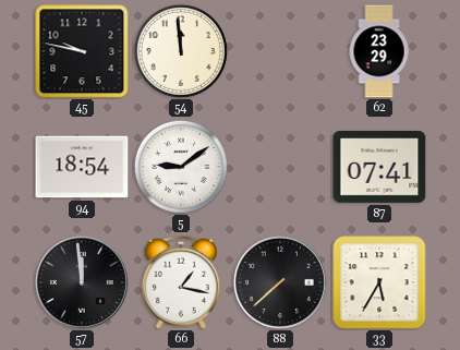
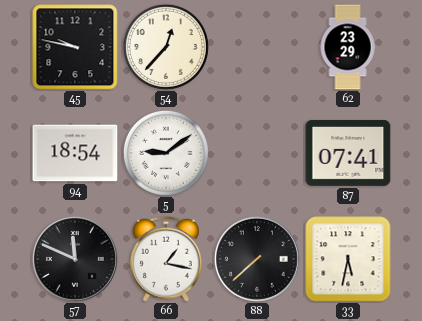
54: 11:59 -> 12:37 (166, 47)
57: 11:59 -> 11:49 (75, 259)
33: 5:35 -> 5:32 (348, 259)
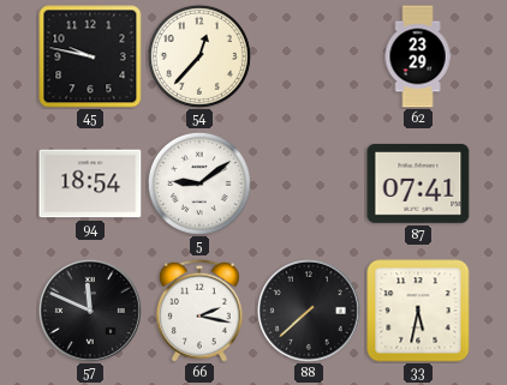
66: 1:17 -> 2:17 (199, 311)
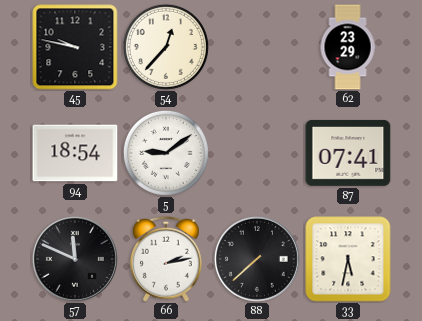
66: 2:17 -> 2:13 (166, 259)
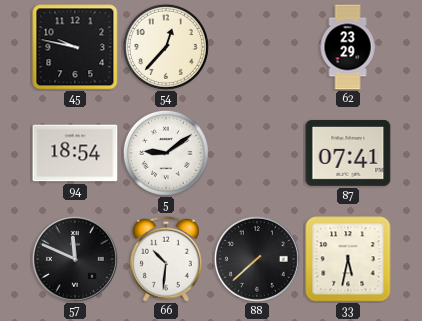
66: 2:13 -> 10:31 (166, 259)
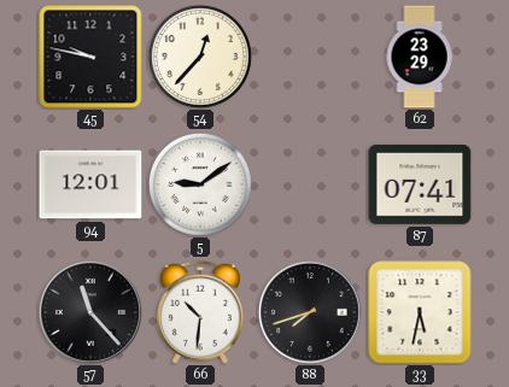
94: 18:54 -> 12:01 (90, 184)
57: 11:49 -> 11:23 (90, 312)
88: 7:38 -> 7:42 (310, 312)
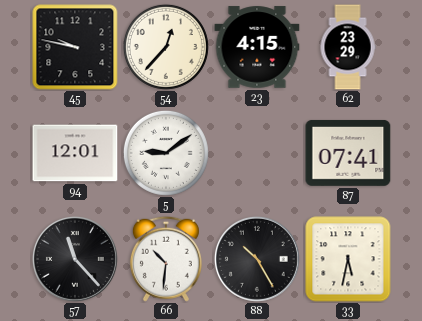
23: none -> 4:15 (257, 47)
88: 7:42 -> 10:25 (257, 259)
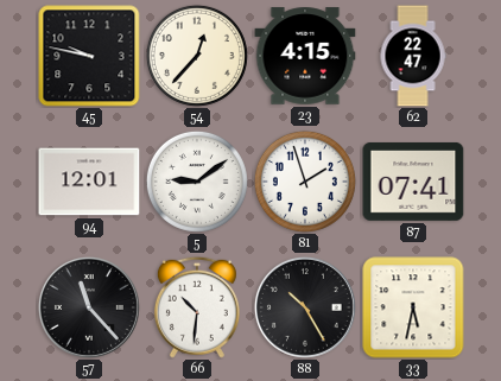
62: 23:29 -> 22:47 (413, 56)
81: none -> 1:57 (305, 182)
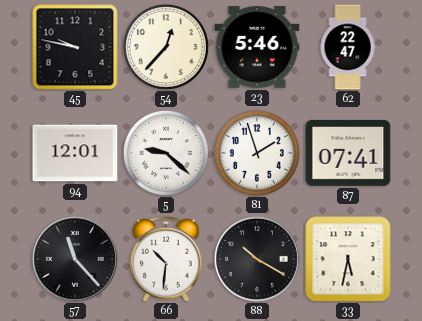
23: 4:15 -> 5:46 (257, 47)
5: 9:09 -> 9:22 (166, 153)
88: 10:25 -> 10:20 (257, 259)
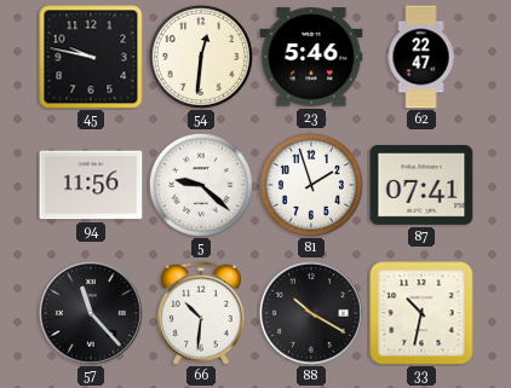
54: 12:37 -> 12:31 (201, 57)
94: 12:01 -> 11:56 (91, 185)
33: 5:32 -> 10:32 (421, 313)
